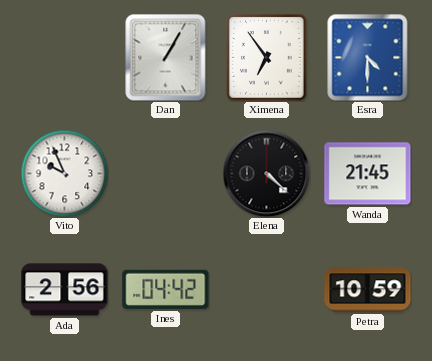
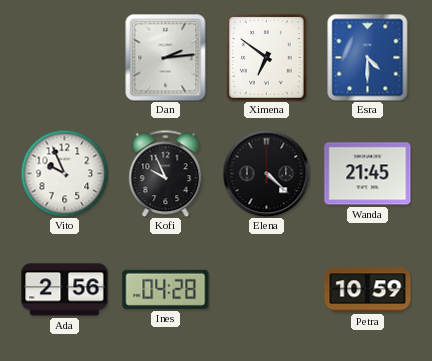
Dan: 1:05 -> 2:14 (166, 57)
Ximena: 6:54 -> 6:51 (267, 58)
Kofi: none -> 9:56 (166, 173)
Ines: 04:42 -> 04:28 (166, 289)
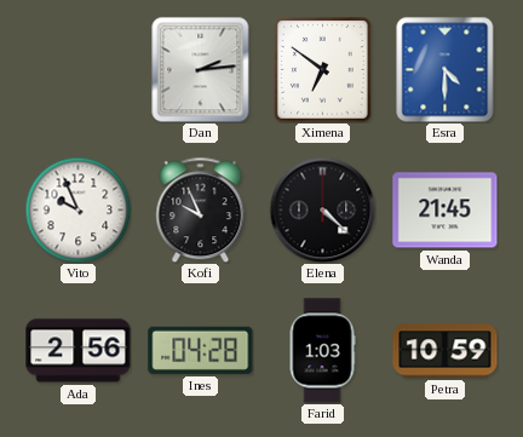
Farid: none -> 1:03 (322, 351)
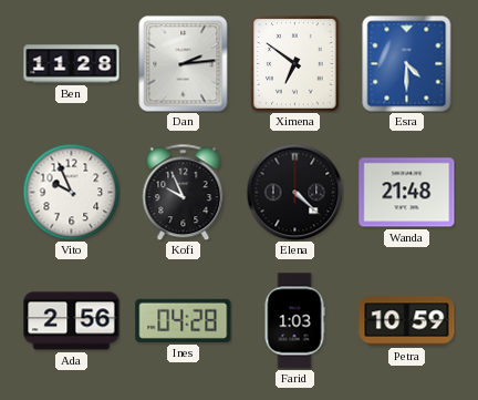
Ben: none -> 11:28 (72, 64)
Wanda: 21:45 -> 21:48 (407, 193)
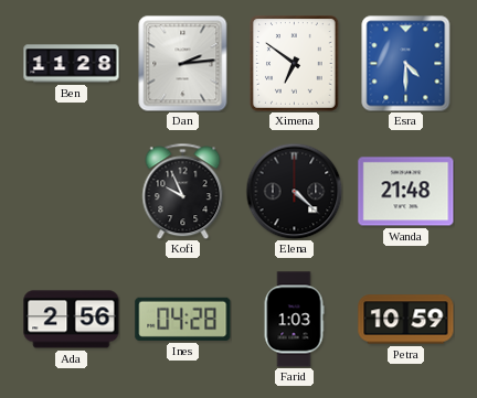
Vito: 9:56 -> none (71, 192)
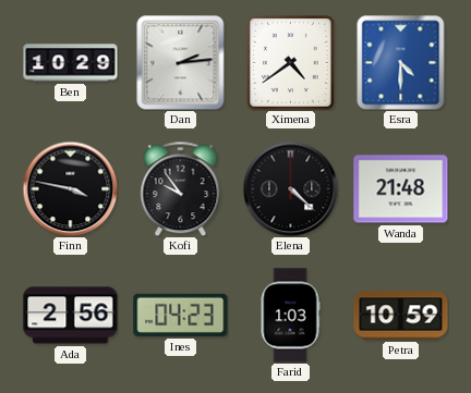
Ben: 11:28 -> 10:29 (71, 63)
Ximena: 6:51 -> 4:39 (291, 63)
Finn: none -> 3:47 (70, 188)
Kofi: 9:56 -> 9:54 (181, 188)
Ines: 04:28 -> 04:23 (181, 315)
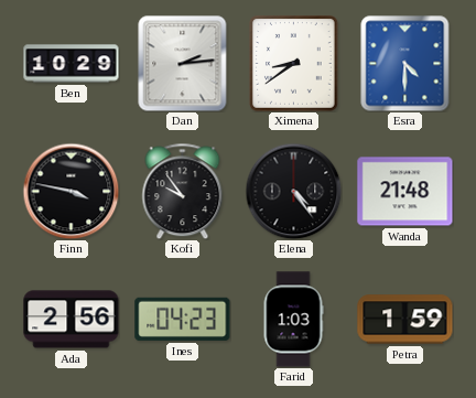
Ximena: 4:39 -> 8:39 (294, 64)
Elena: 4:22 -> 4:24 (293, 191)
Petra: 10:59 -> 1:59 (405, 320)
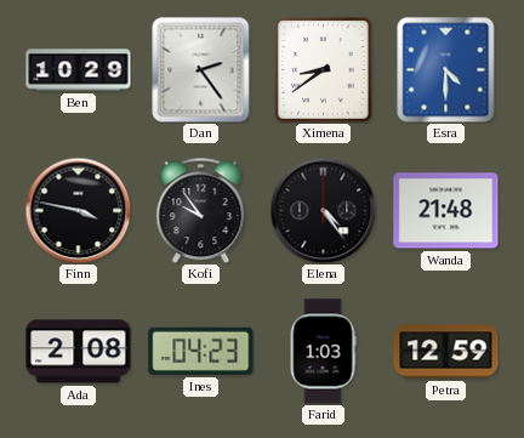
Dan: 2:14 -> 2:24 (201, 69)
Ada: 2:56 -> 2:08 (79, 352)
Petra: 1:59 -> 12:59 (446, 352)
